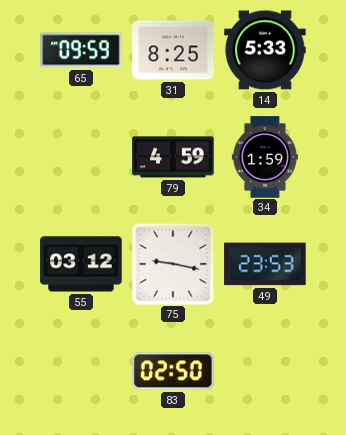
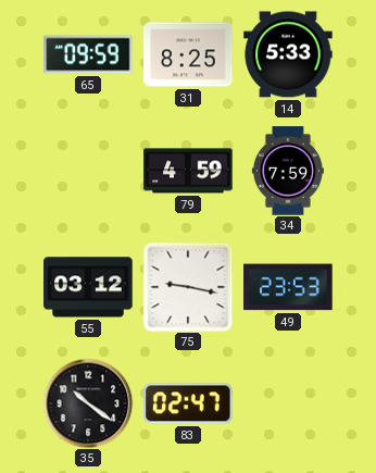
34: 1:59 -> 7:59 (288, 171)
35: none -> 10:21 (88, 403)
83: 02:50 -> 02:47 (188, 403)
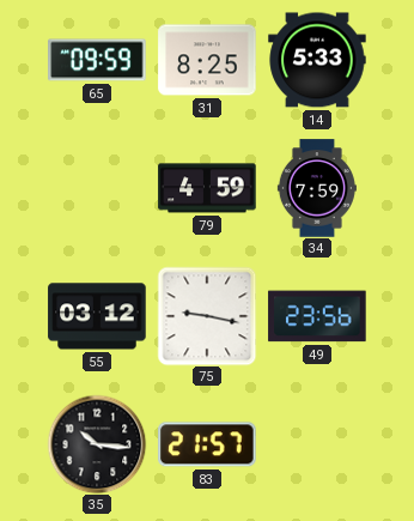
49: 23:53 -> 23:56 (317, 316)
35: 10:21 -> 10:16 (97, 444)
83: 02:47 -> 21:57 (207, 444)
